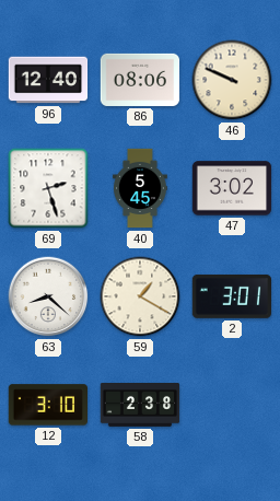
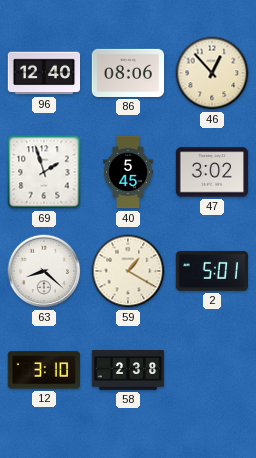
46: 9:49 -> 12:53 (212, 73)
69: 2:27 -> 1:57 (44, 172)
2: 3:01 -> 5:01 (211, 271)
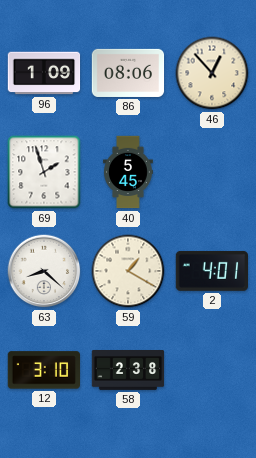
96: 12:40 -> 1:09 (44, 73)
47: 3:02 -> none (212, 172)
2: 5:01 -> 4:01 (211, 271)
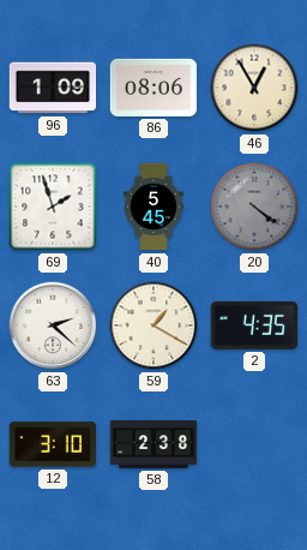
46: 12:53 -> 12:55 (254, 88)
20: none -> 4:21 (254, 207)
63: 8:22 -> 2:22 (53, 325)
2: 4:01 -> 4:35 (253, 325)
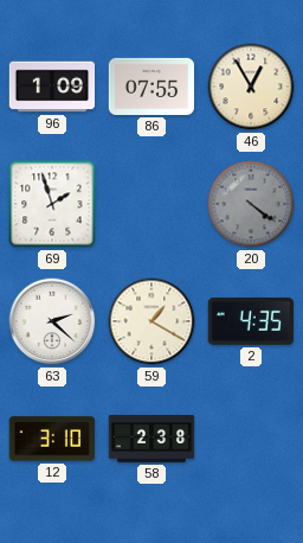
86: 08:06 -> 07:55 (151, 87)
40: 5:45 -> none (153, 207)
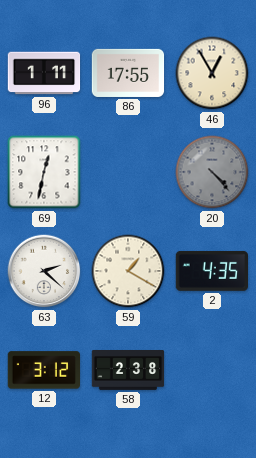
96: 1:09 -> 1:11 (44, 73)
86: 07:55 -> 17:55 (128, 73)
69: 1:57 -> 12:32 (44, 172)
20: 4:21 -> 4:23 (212, 172)
12: 3:10 -> 3:12 (43, 370)
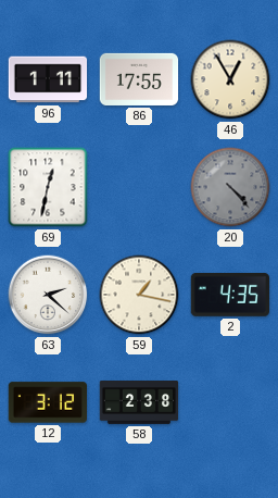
59: 1:20 -> 1:17 (139, 295)
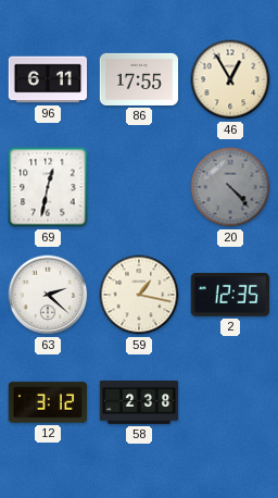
96: 1:11 -> 6:11 (48, 79)
2: 4:35 -> 12:35 (229, 295)
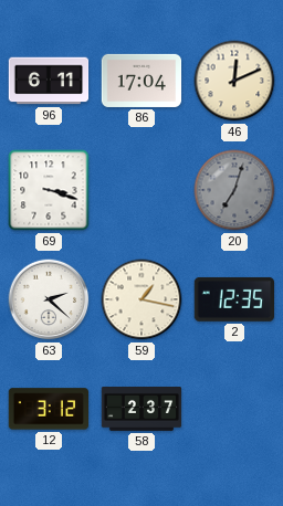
86: 17:55 -> 17:04 (141, 81)
46: 12:55 -> 12:11 (234, 81)
69: 12:32 -> 3:18 (49, 190)
20: 4:23 -> 7:03 (234, 190)
58: 2:38 -> 2:37 (141, 410)
